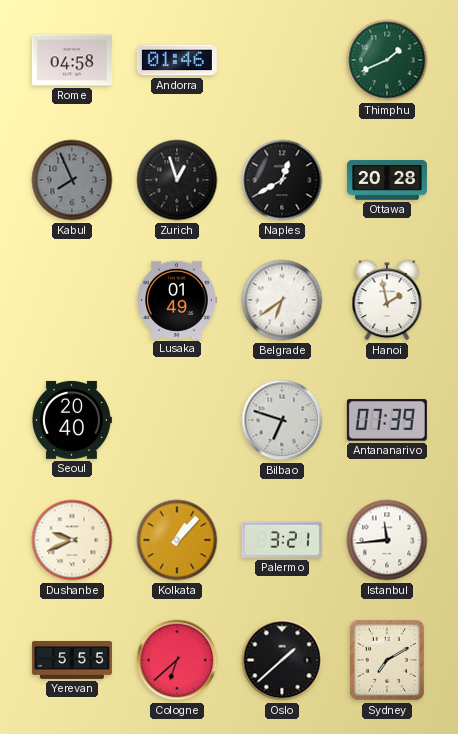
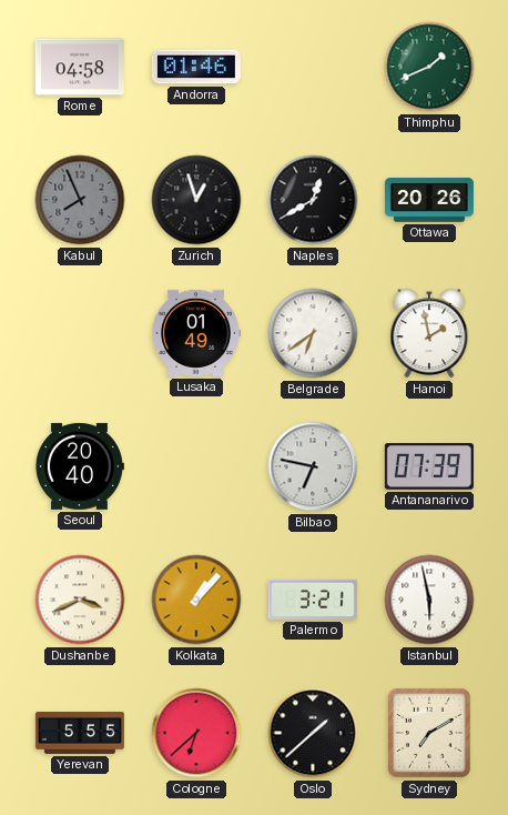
Ottawa: 20:28 -> 20:26 (429, 200)
Bilbao: 6:48 -> 6:47 (313, 466)
Dushanbe: 9:41 -> 3:41 (80, 600)
Istanbul: 11:44 -> 5:58 (429, 600)
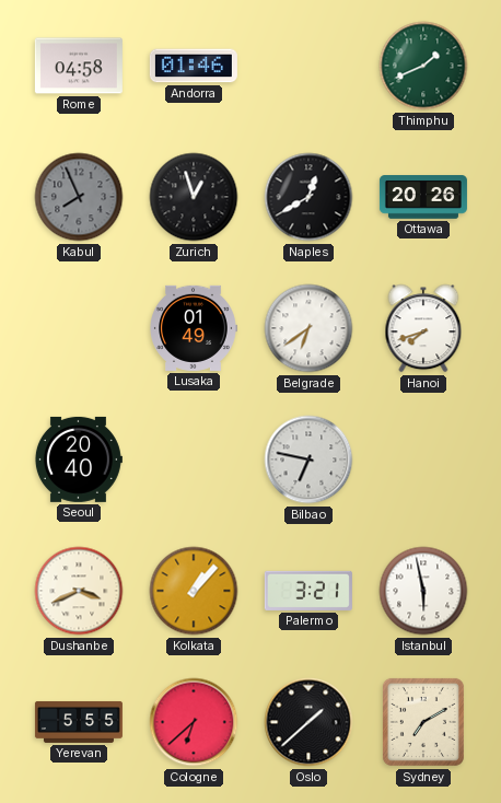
Hanoi: 1:58 -> 7:42 (423, 328)
Antananarivo: 07:39 -> none (429, 466)
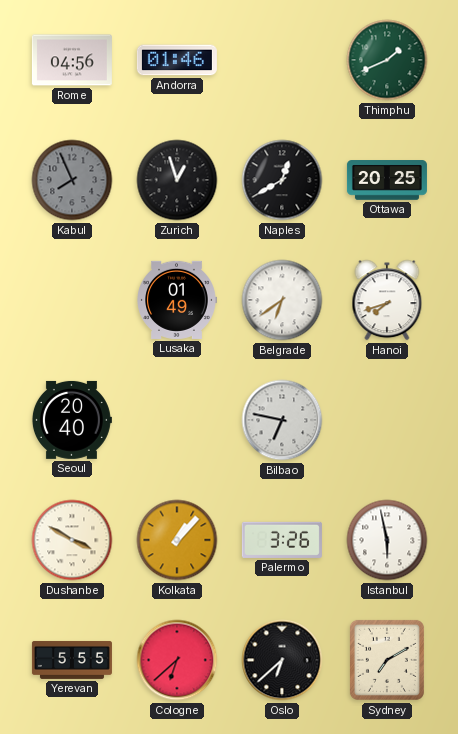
Rome: 04:58 -> 04:56 (72, 60)
Ottawa: 20:26 -> 20:25 (387, 180)
Dushanbe: 3:41 -> 3:50 (72, 540)
Palermo: 3:21 -> 3:26 (282, 540)
Oslo: 1:38 -> 6:38 (282, 660)
